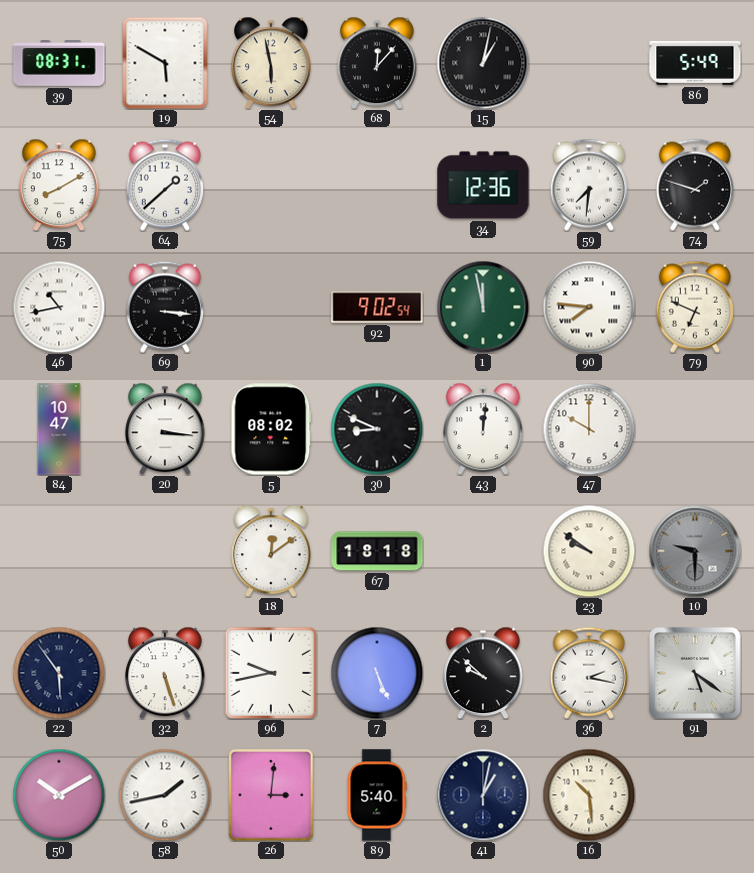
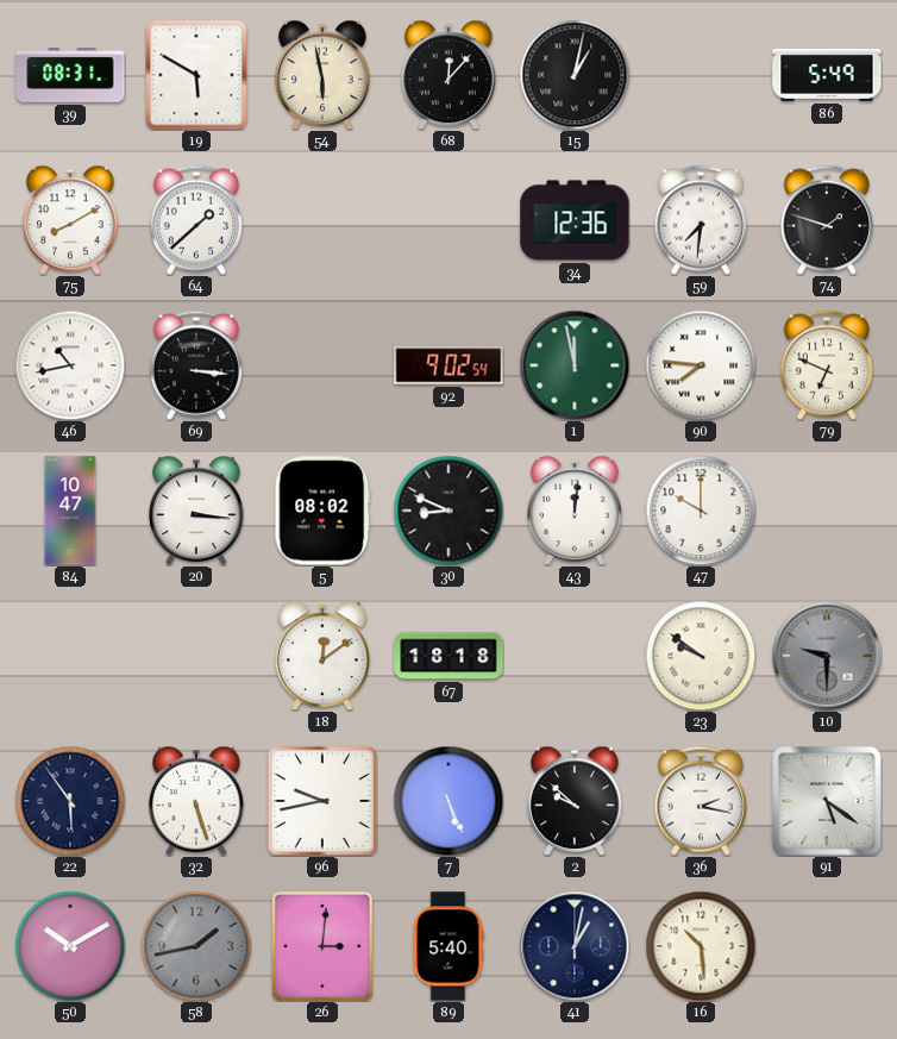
58 dial: white -> grey (196, 946)
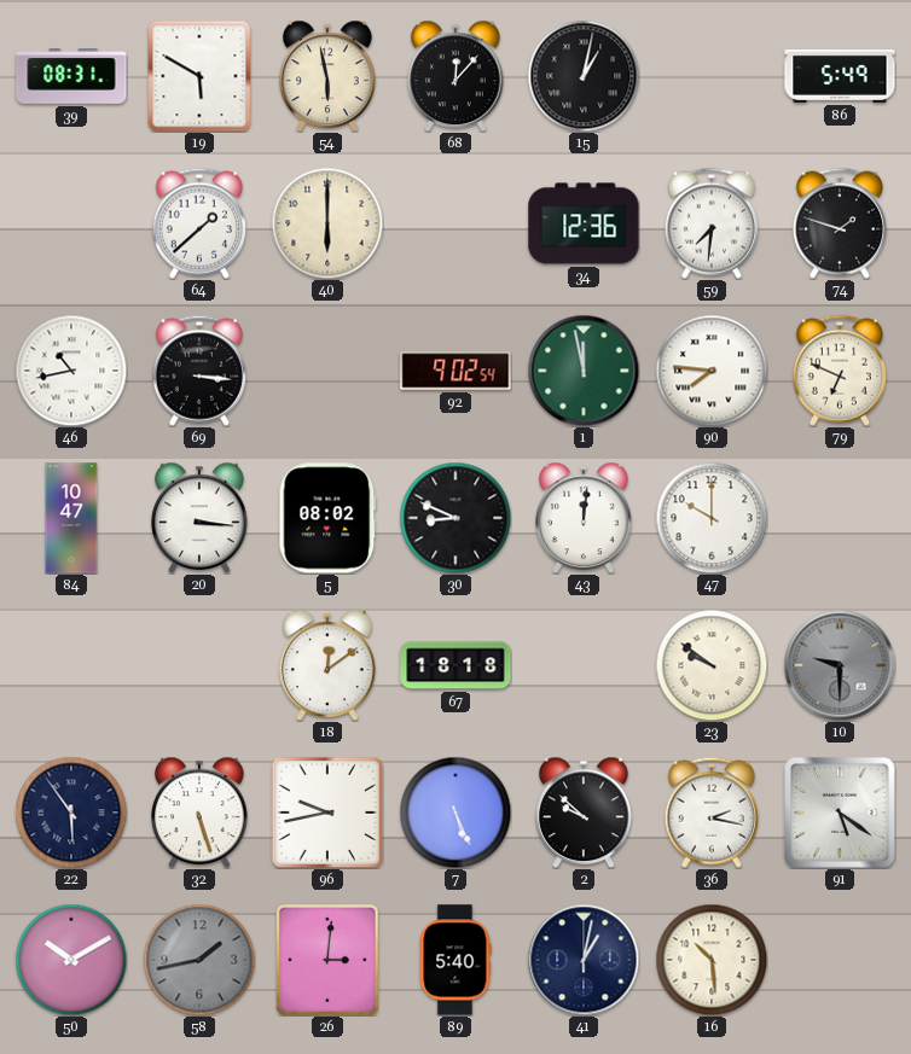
75: 8:10 -> none (70, 220)
40: none -> 6:00 (327, 223)
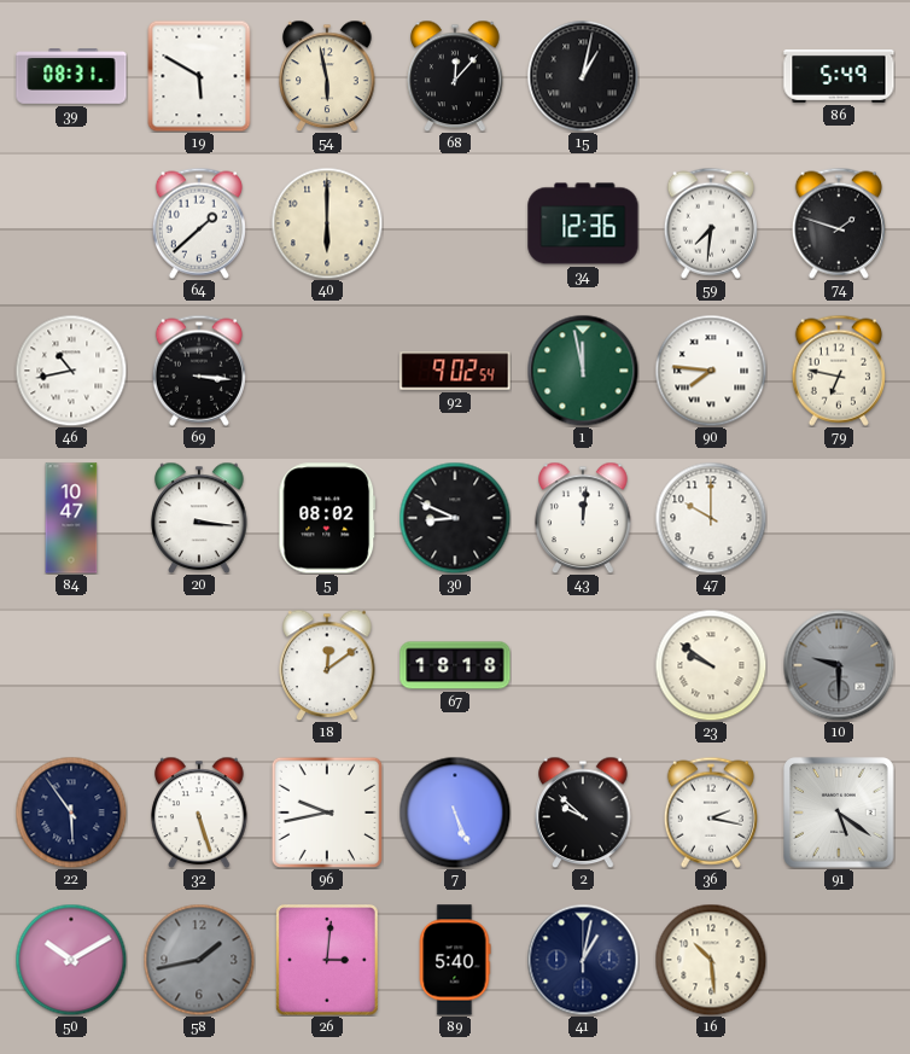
79: 6:49 -> 6:47 (839, 371)
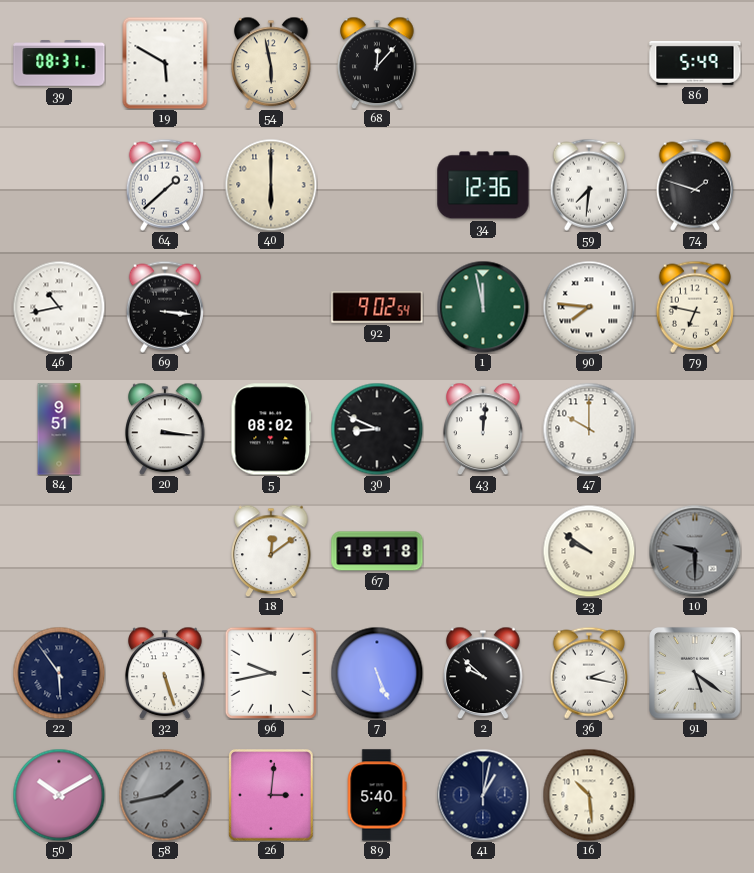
15: 1:02 -> none (583, 76)
84: 10:47 -> 9:51 (59, 429)
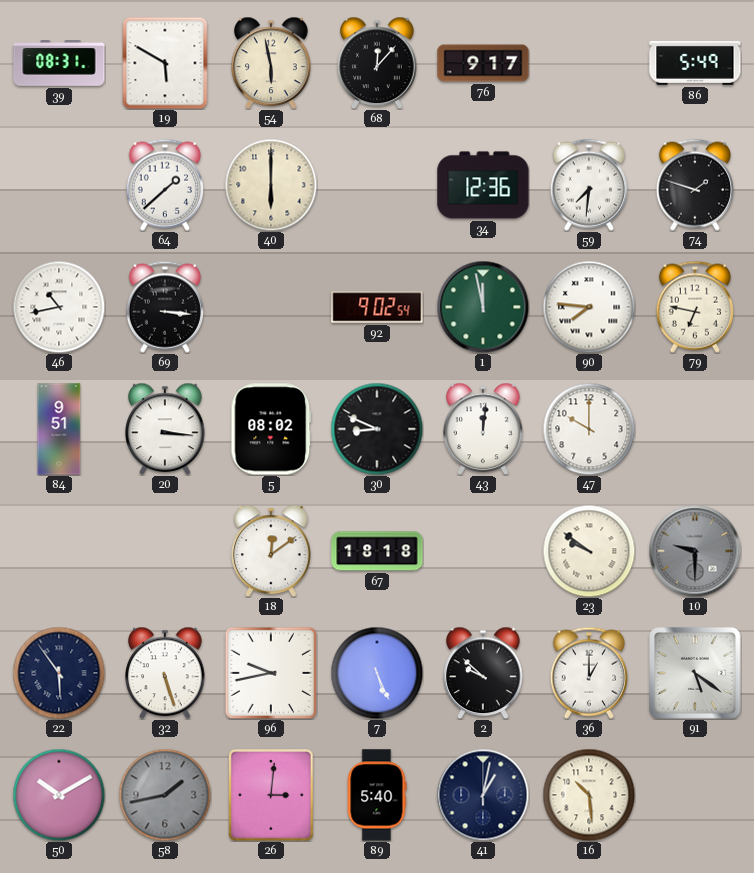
76: none -> 9:17 (483, 63)
36: 2:17 -> 1:00 (589, 673)
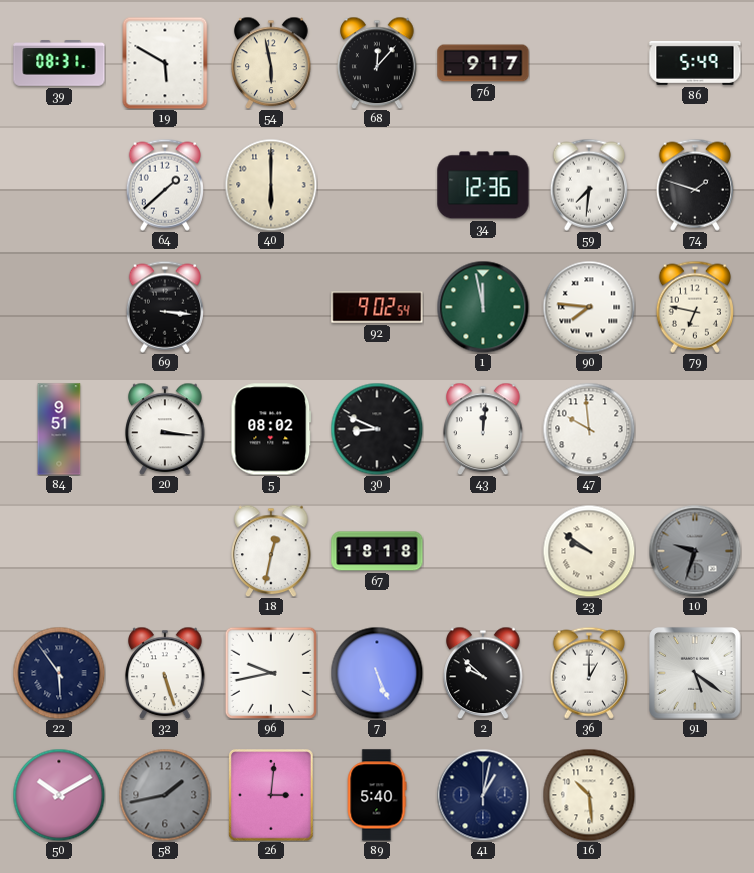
46: 10:43 -> none (59, 307)
47: 10:00 -> 9:59 (589, 429)
18: 12:09 -> 12:32 (271, 551)
10: 9:30 -> 9:33 (695, 551)
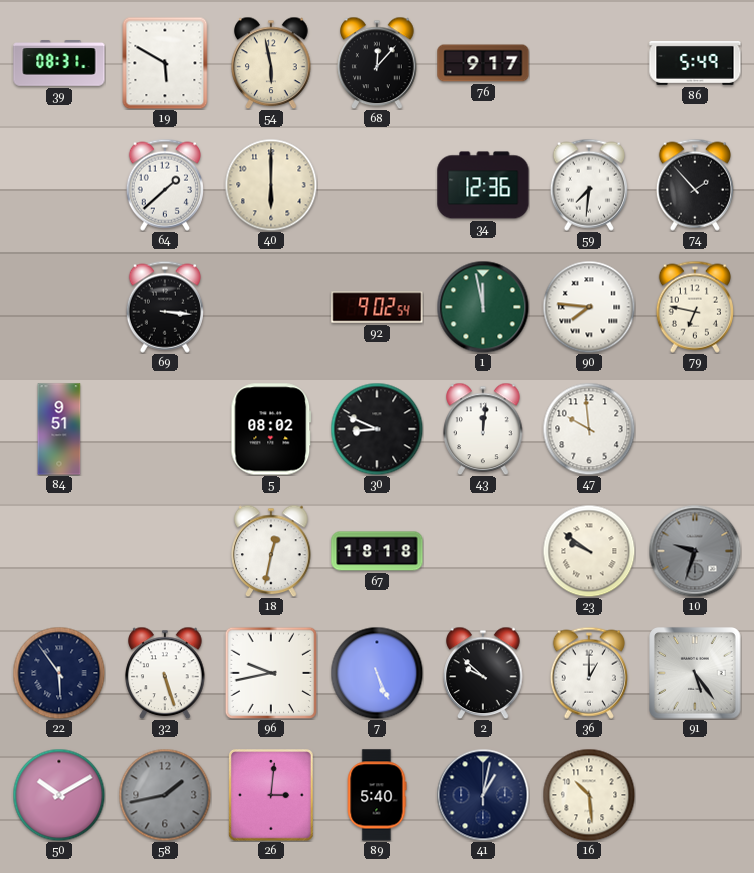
74: 1:48 -> 1:53 (695, 185)
20: 3:16 -> none (165, 429)
91: 5:21 -> 5:24 (696, 674)
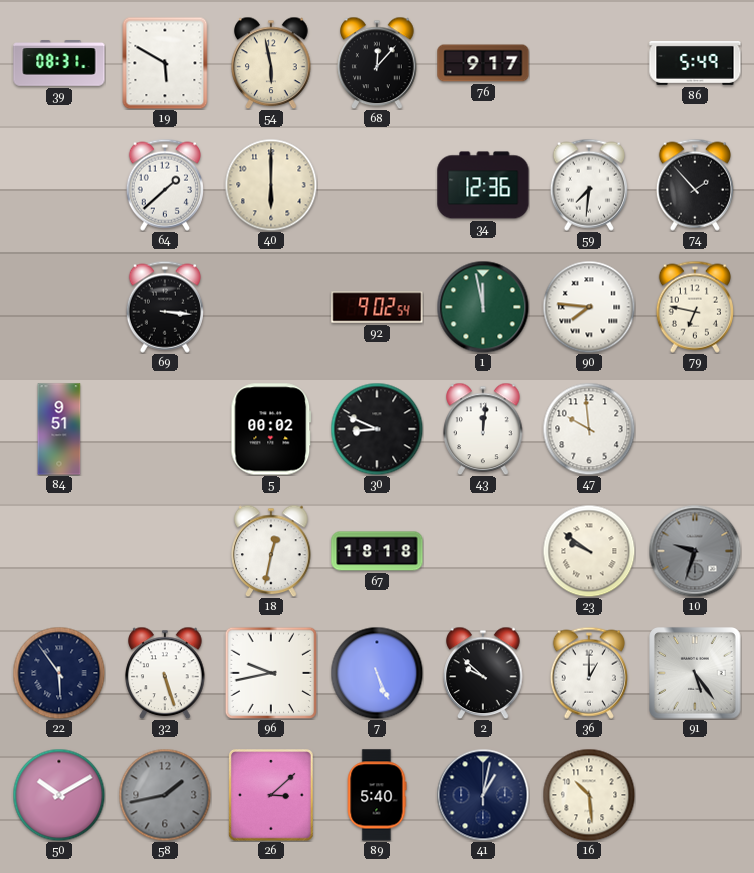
5: 08:02 -> 00:02 (271, 429)
26: 3:01 -> 3:08 (272, 796)
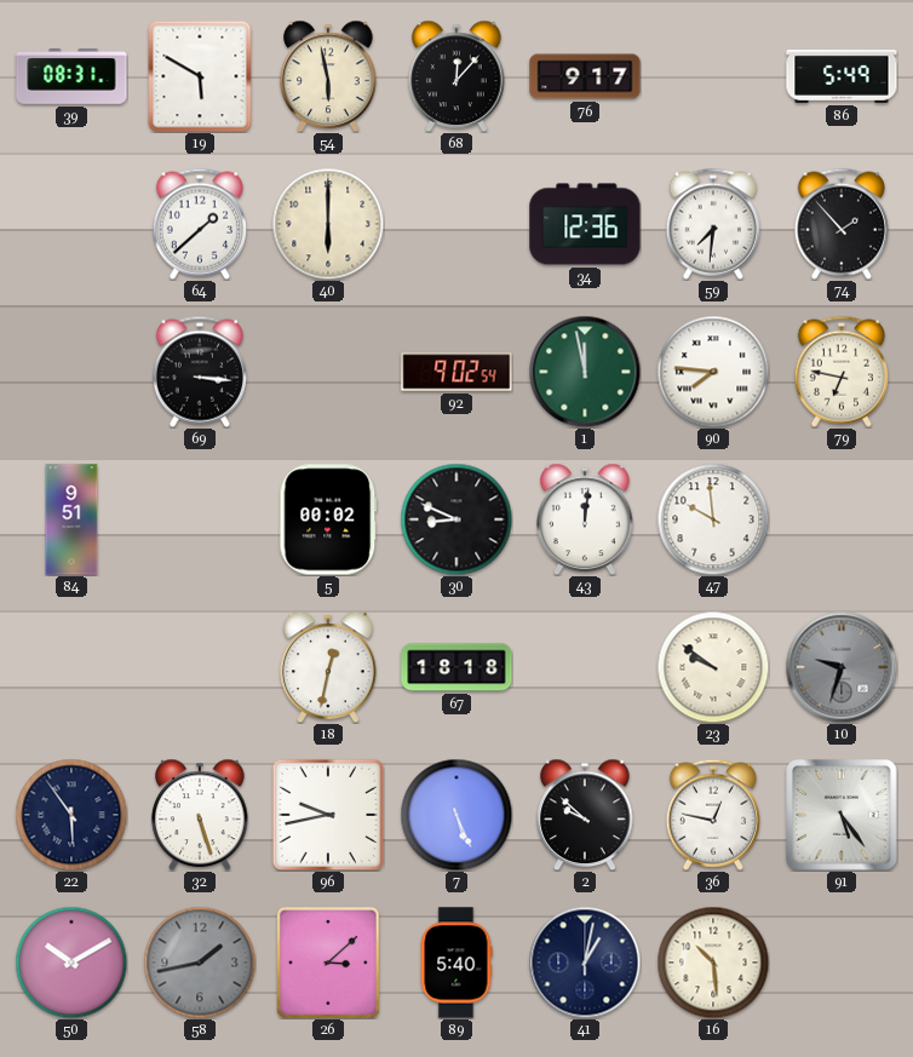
36: 1:00 -> 12:47 (713, 815)
